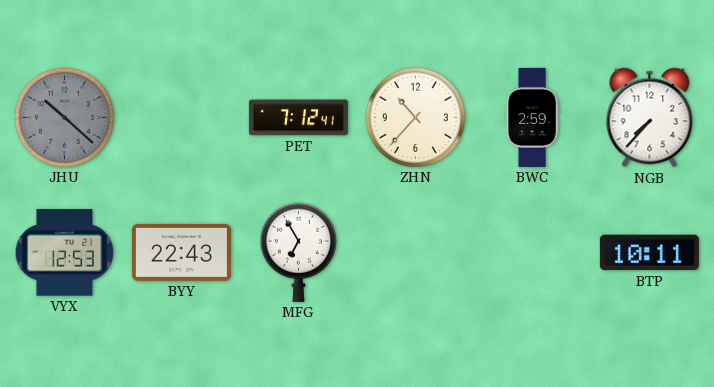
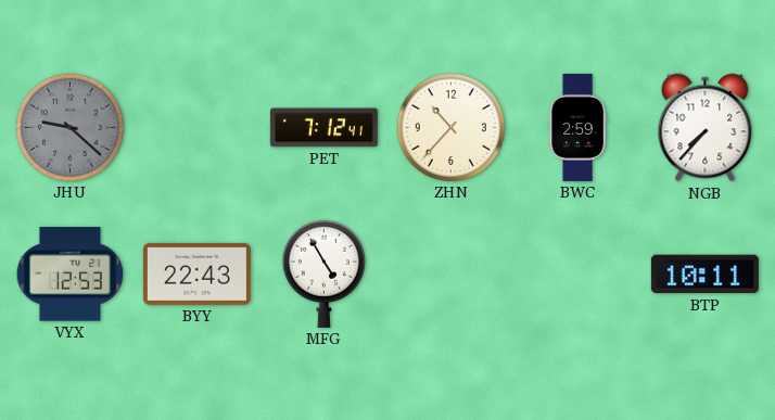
JHU: 10:22 -> 9:22 (69, 127)
MFG: 6:55 -> 4:55 (323, 273)
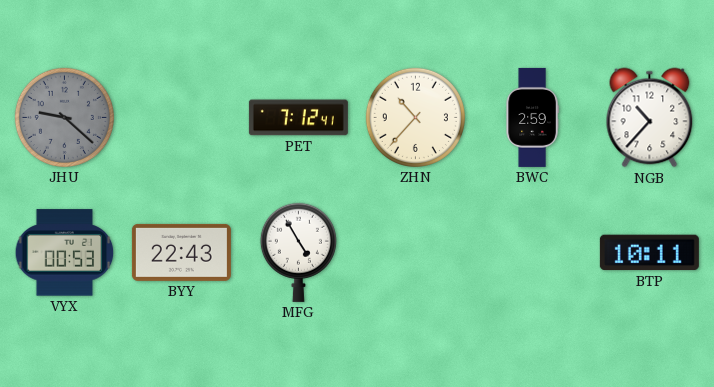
NGB: 7:37 -> 10:37 (650, 118)
VYX: 12:53 -> 00:53 (65, 253)
